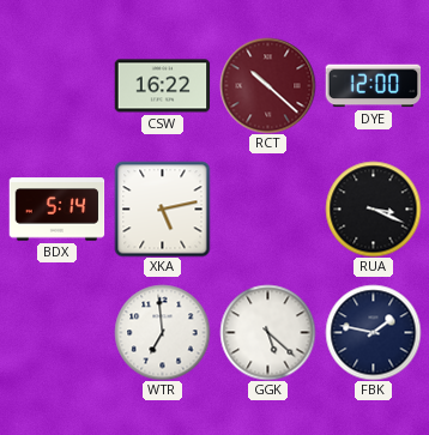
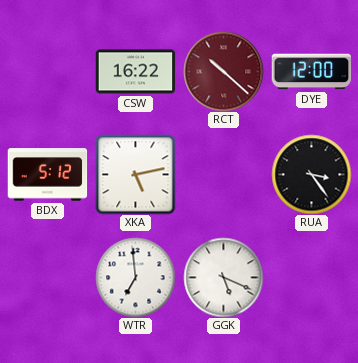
BDX: 5:14 -> 5:12 (47, 175)
RUA: 3:19 -> 3:24 (311, 174)
GGK: 5:22 -> 5:19 (223, 277)
FBK: 1:47 -> none (373, 332)
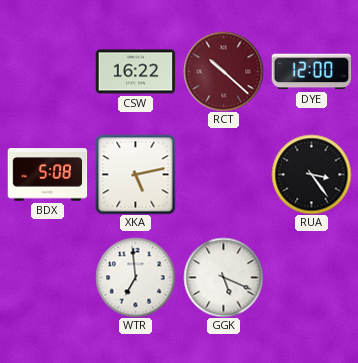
BDX: 5:12 -> 5:08 (47, 175)
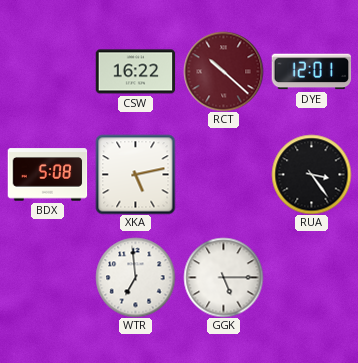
DYE: 12:00 -> 12:01 (311, 72)
GGK: 5:19 -> 5:15 (223, 277)
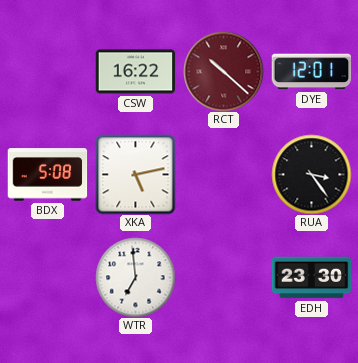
GGK: 5:15 -> none (223, 277)
EDH: none -> 23:30 (311, 278)
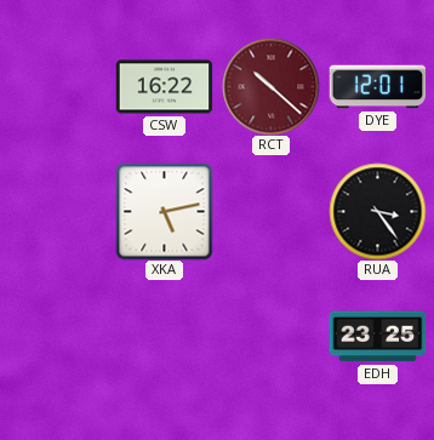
BDX: 5:08 -> none (47, 175)
WTR: 6:59 -> none (135, 277)
EDH: 23:30 -> 23:25 (377, 337)
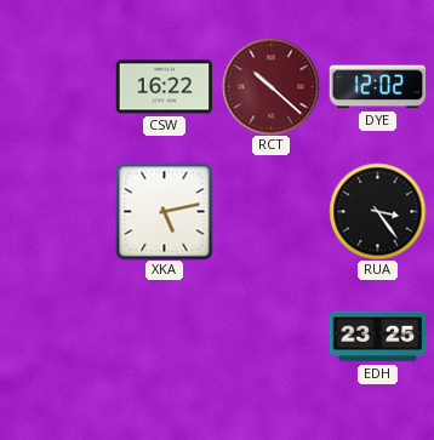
DYE: 12:01 -> 12:02 (377, 87)
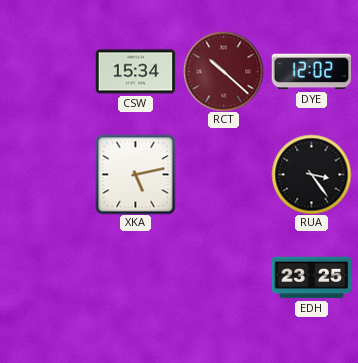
CSW: 16:22 -> 15:34 (135, 72)
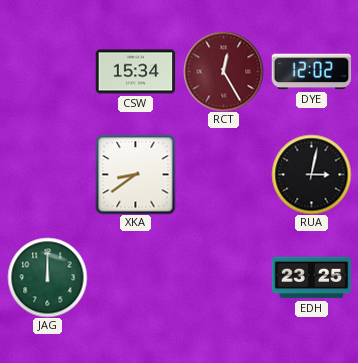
RCT: 10:22 -> 12:25 (223, 71)
XKA: 5:13 -> 8:39 (135, 174)
RUA: 3:24 -> 3:02 (311, 174)
JAG: none -> 12:00 (47, 277)
